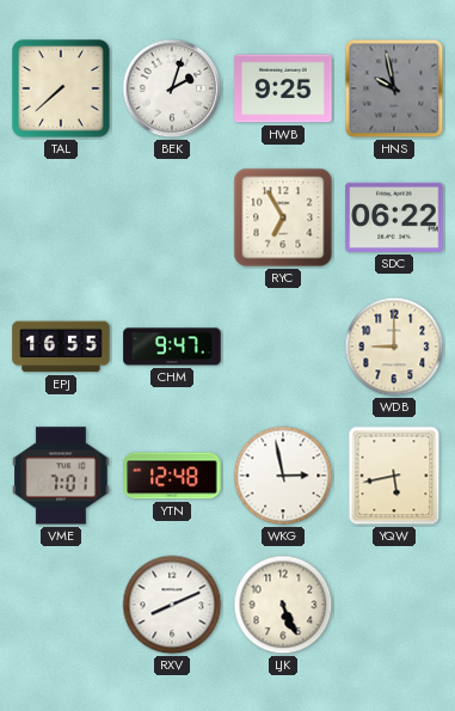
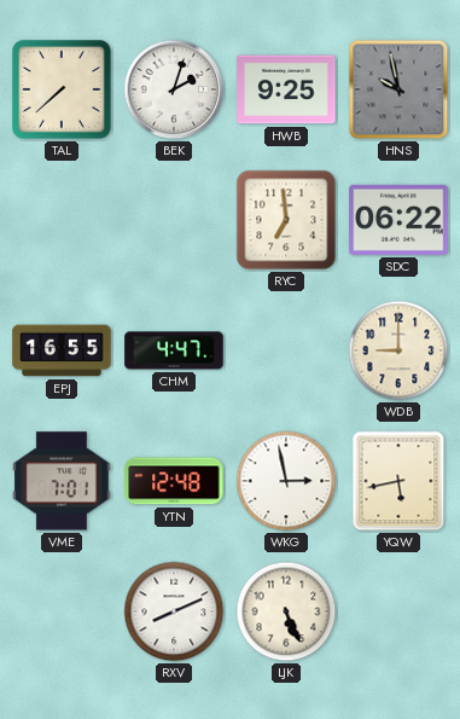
RYC: 6:55 -> 6:59 (286, 220)
CHM: 9:47 -> 4:47 (174, 350)
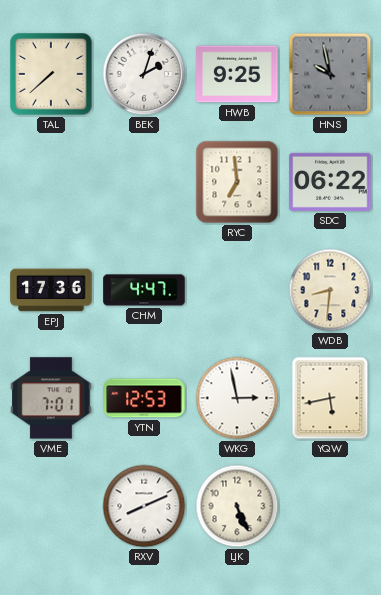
EPJ: 16:55 -> 17:36 (51, 290)
WDB: 9:00 -> 8:31 (330, 290)
YTN: 12:48 -> 12:53 (144, 398)
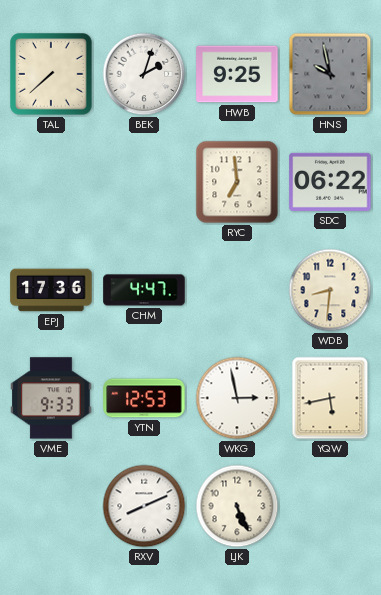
VME: 7:01 -> 9:33 (51, 398)
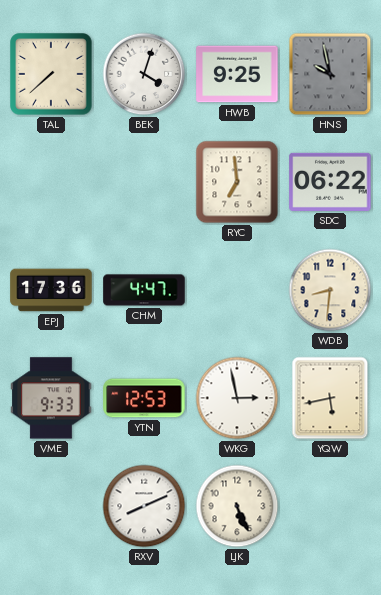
BEK: 2:03 -> 4:03 (144, 74)
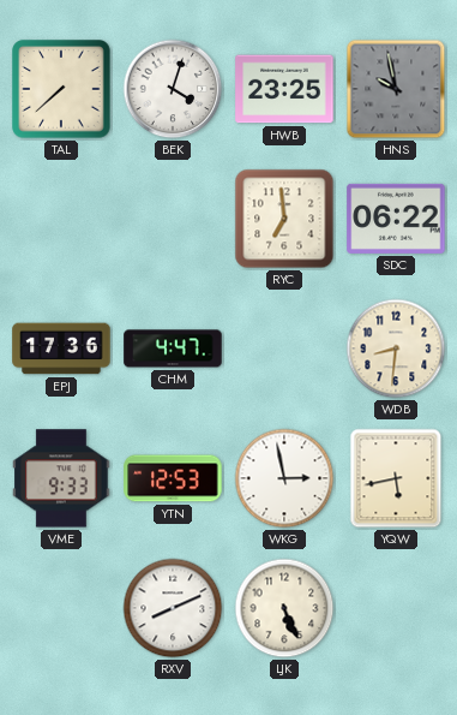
HWB: 9:25 -> 23:25 (284, 89)
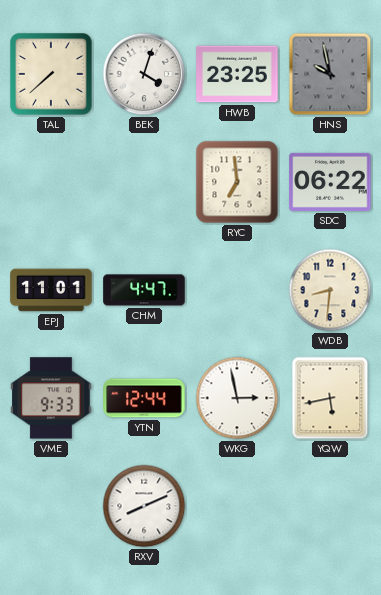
EPJ: 17:36 -> 11:01 (51, 290)
YTN: 12:53 -> 12:44 (144, 398)
LJK: 5:26 -> none (284, 608)
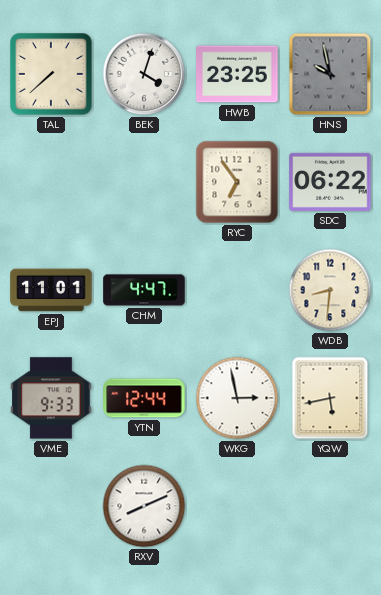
RYC: 6:59 -> 6:54 (237, 182)
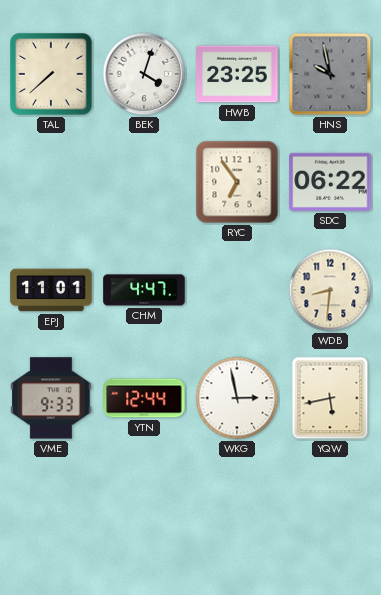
RXV: 8:11 -> none (144, 506)
